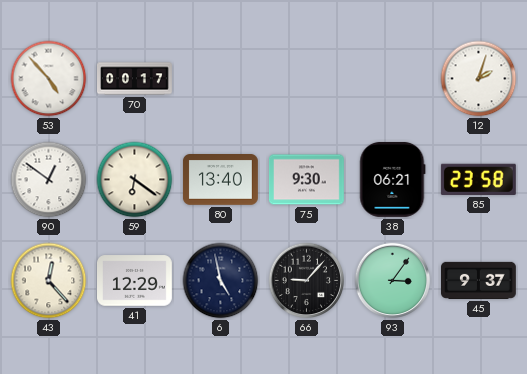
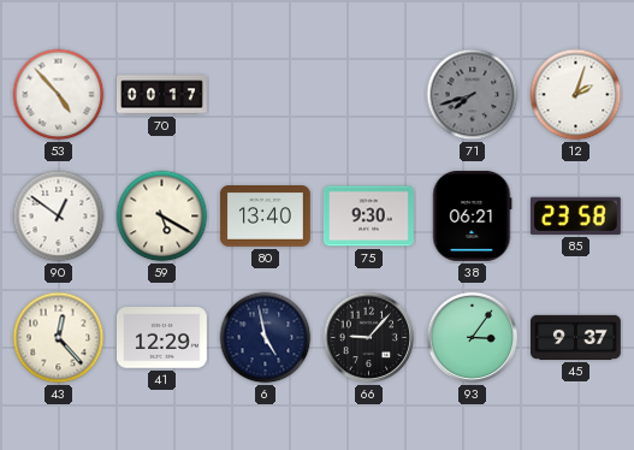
71: none -> 7:42 (473, 95)
59: 6:21 -> 5:20 (162, 217)
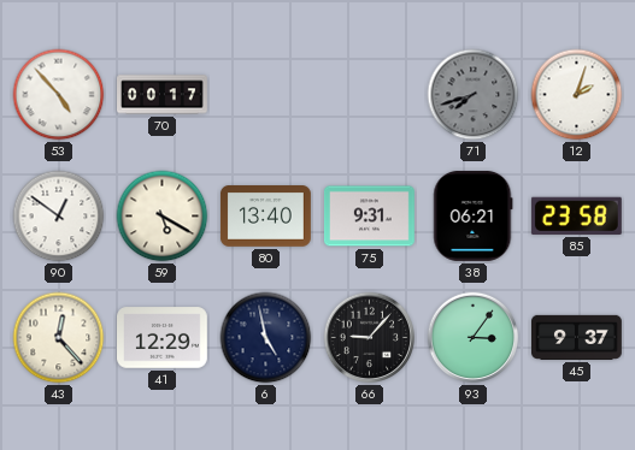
75: 9:30 -> 9:31 (369, 217)
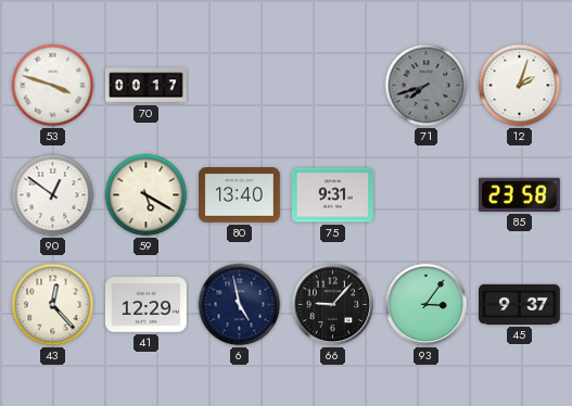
53: 4:53 -> 3:48 (53, 86)
38: 06:21 -> none (474, 215)
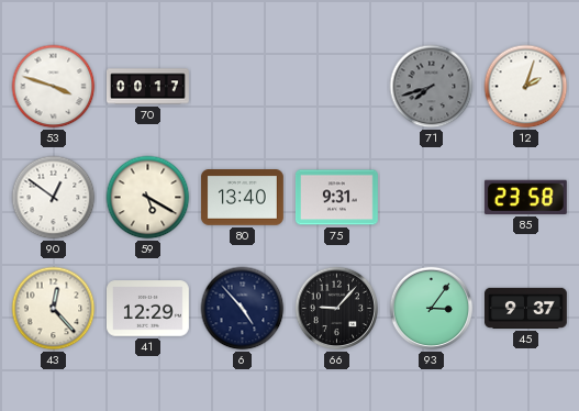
6: 4:58 -> 4:53 (243, 309)
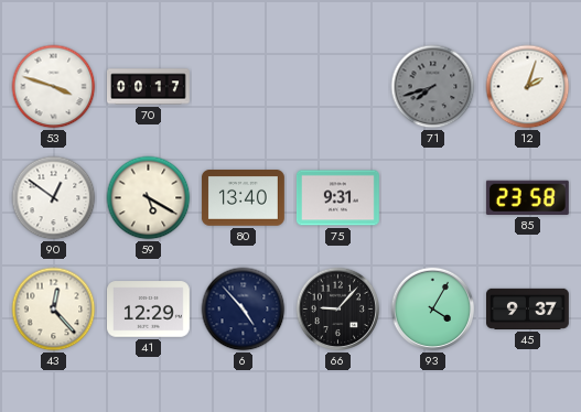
93: 3:06 -> 4:05 (433, 310)
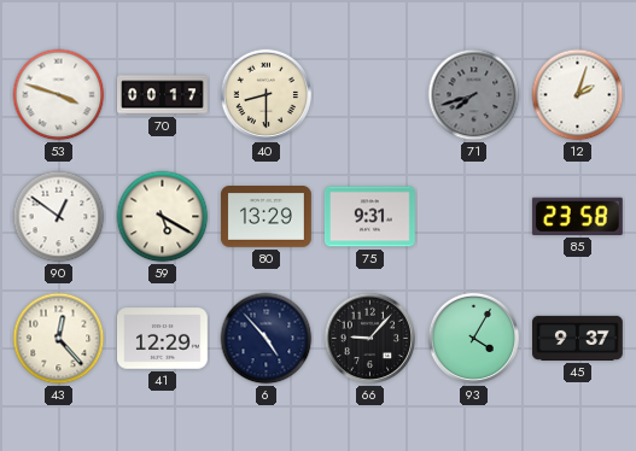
40: none -> 8:30 (267, 95)
80: 13:40 -> 13:29 (266, 217)
